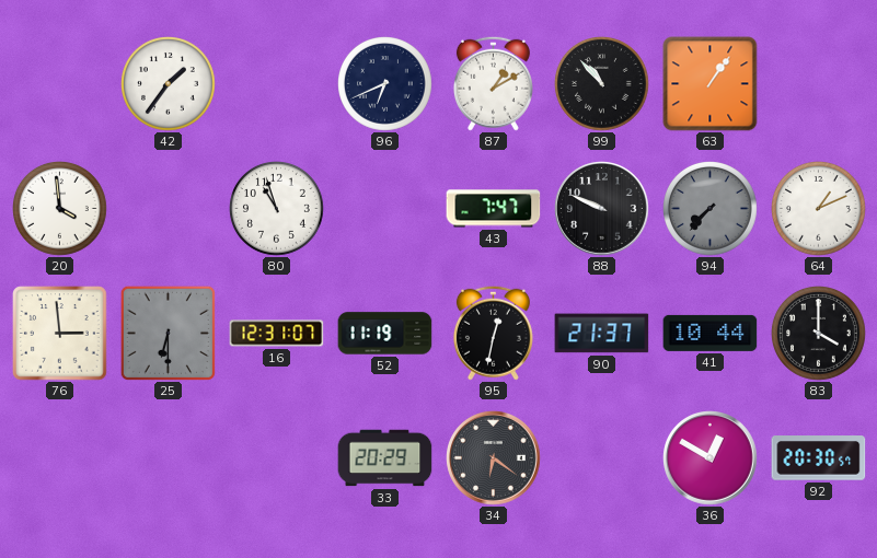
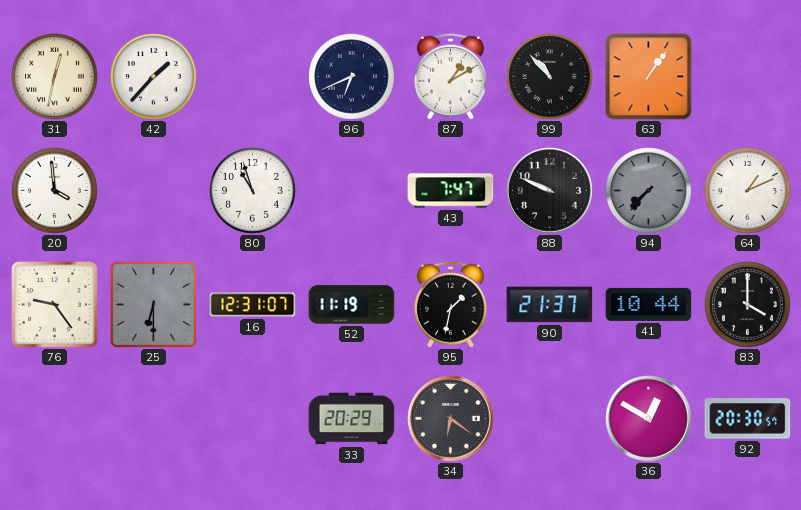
31: none -> 12:32 (55, 77)
42: 1:36 -> 1:37 (154, 77)
76: 2:59 -> 9:24 (55, 305)
95: 12:32 -> 1:32 (450, 304)
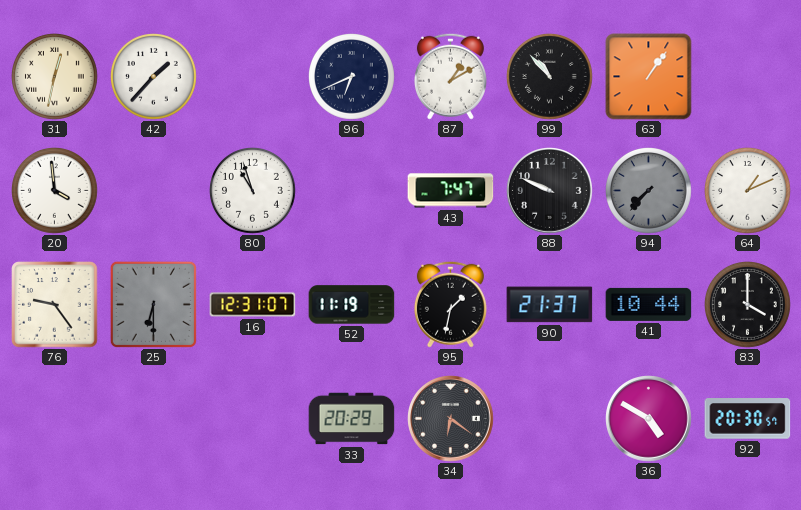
36: 12:50 -> 4:50 (649, 419)
